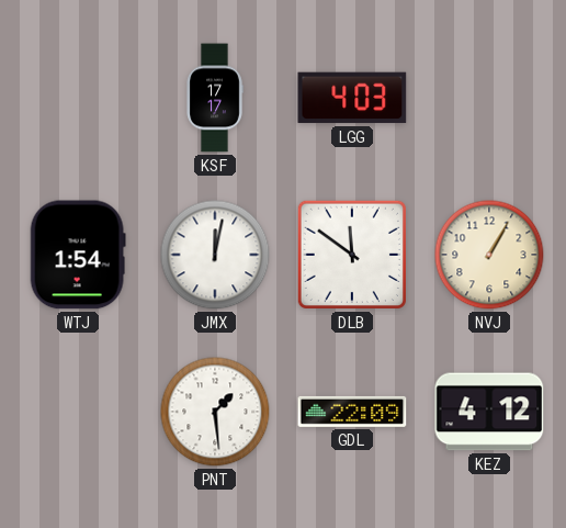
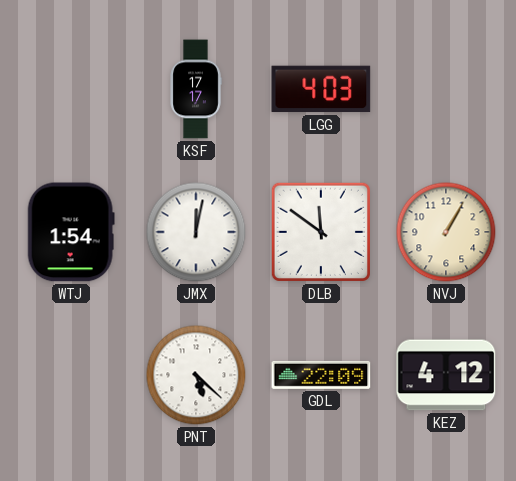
PNT: 1:29 -> 5:22 (196, 375)
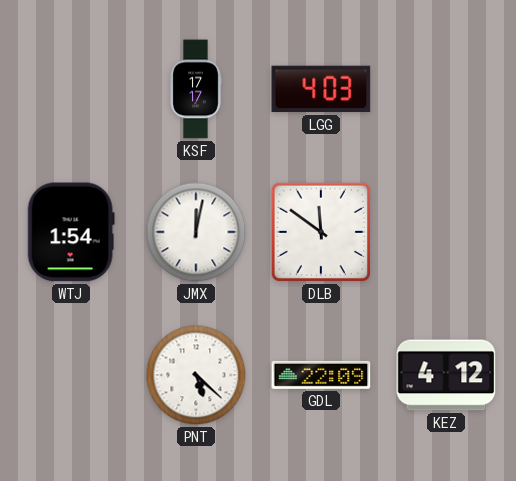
NVJ: 1:05 -> none (446, 232)
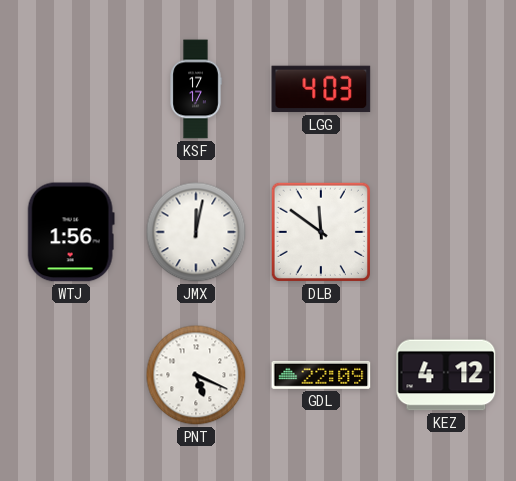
WTJ: 1:54 -> 1:56 (71, 232)
PNT: 5:22 -> 5:19 (196, 375)
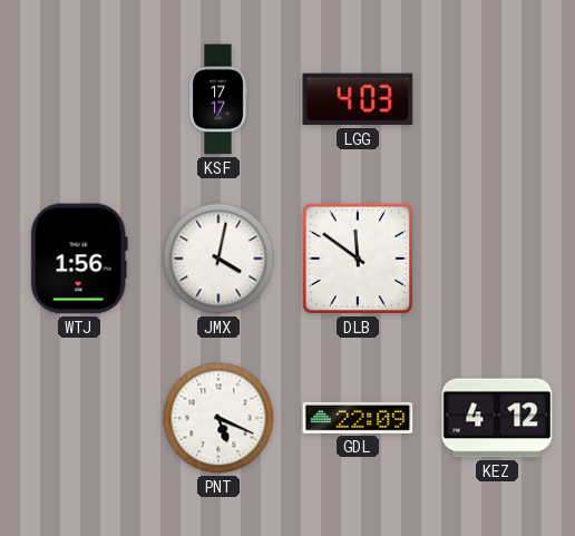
JMX: 12:02 -> 4:02 (218, 259)
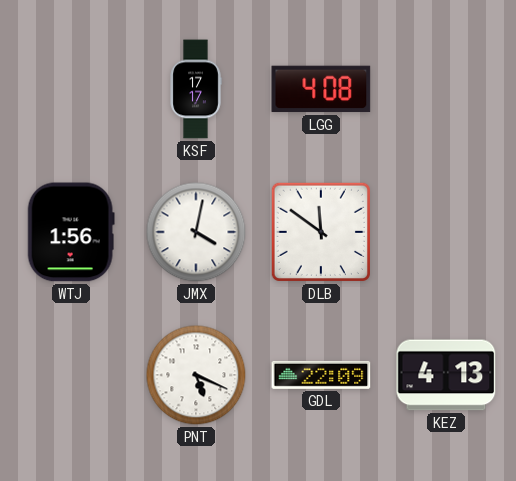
LGG: 4:03 -> 4:08 (321, 89)
KEZ: 4:12 -> 4:13 (446, 375)
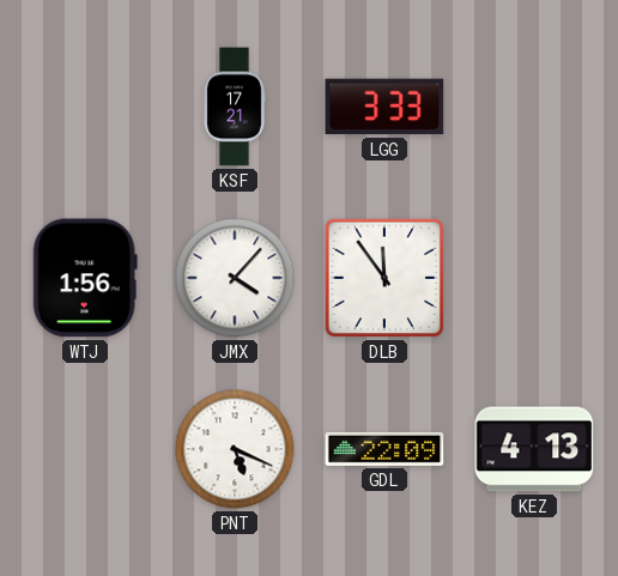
KSF: 17:17 -> 17:21 (235, 107)
LGG: 4:08 -> 3:33 (384, 107)
JMX: 4:02 -> 4:07 (235, 278)
DLB: 11:51 -> 11:54 (384, 278)
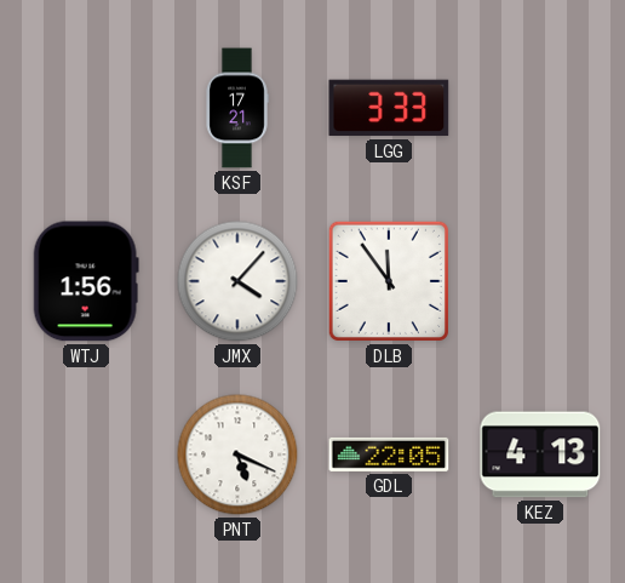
GDL: 22:09 -> 22:05 (389, 455)
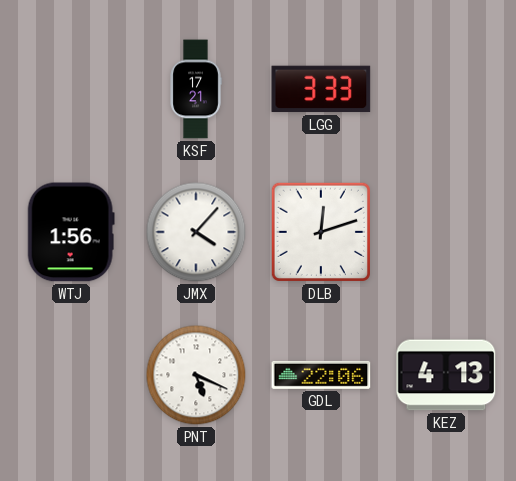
DLB: 11:54 -> 12:12 (321, 232)
GDL: 22:05 -> 22:06 (321, 375)
